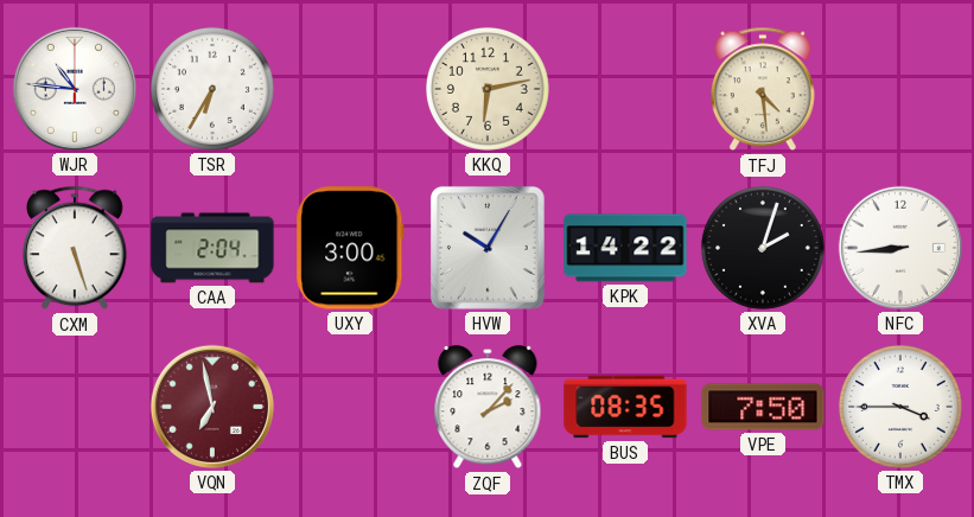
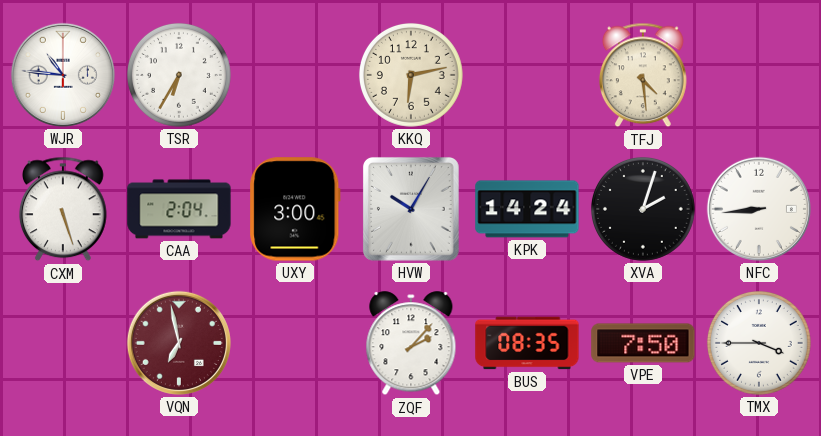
KPK: 14:22 -> 14:24 (527, 209)
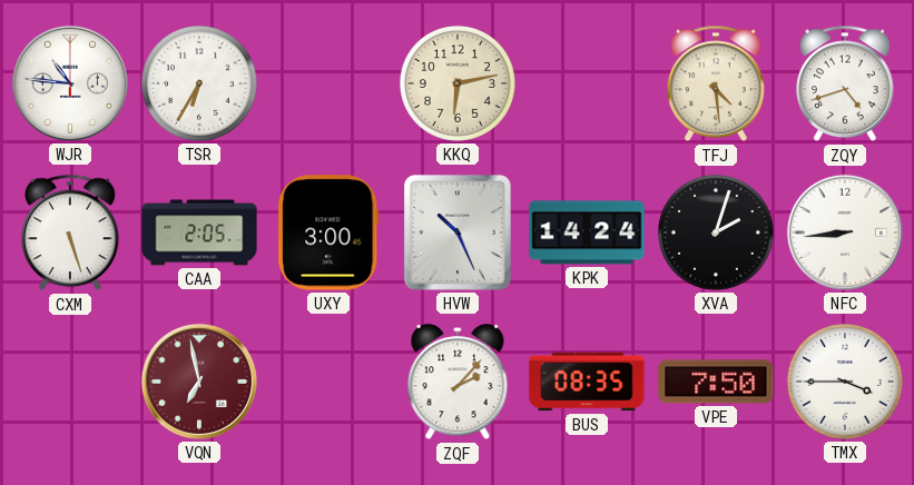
ZQY: none -> 4:42 (845, 83)
CAA: 2:04 -> 2:05 (199, 232)
HVW: 10:05 -> 10:26 (458, 232)
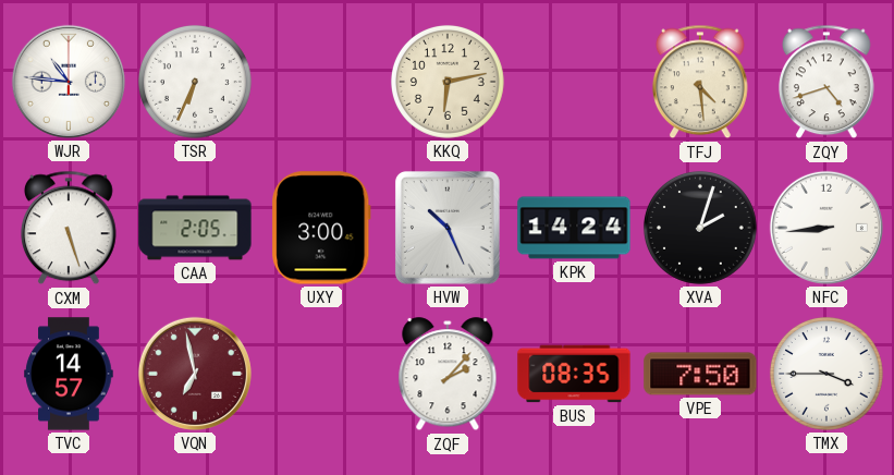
TSR: 6:35 -> 6:34 (195, 82)
TVC: none -> 14:57 (69, 374)
